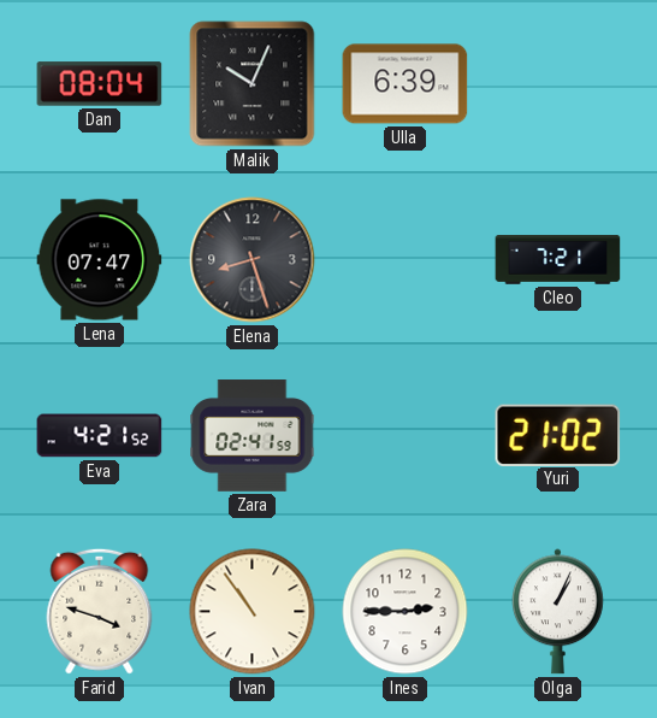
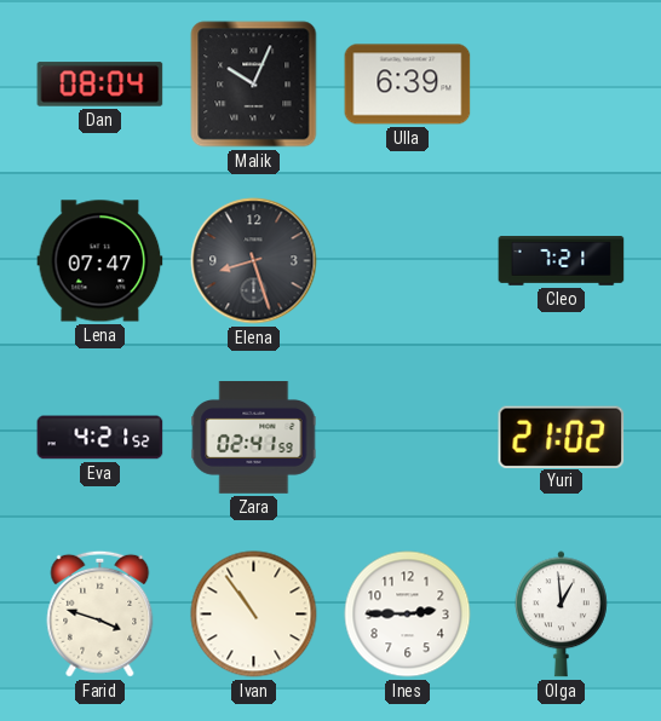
Olga: 1:04 -> 12:59 (562, 615)
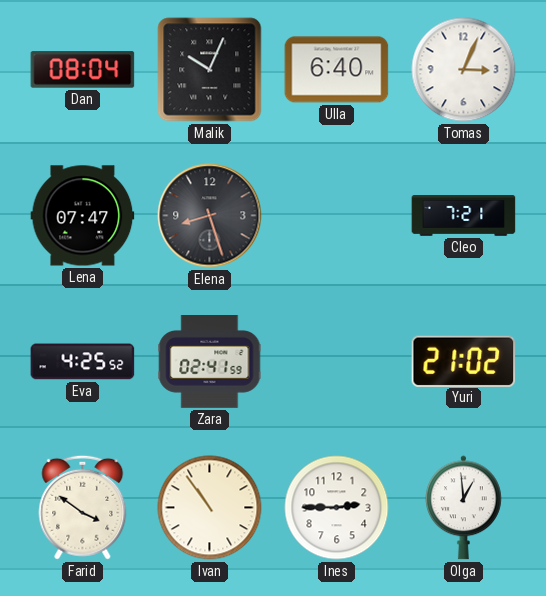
Ulla: 6:39 -> 6:40 (337, 70)
Tomas: none -> 3:04 (464, 70)
Eva: 4:21 -> 4:25 (83, 362)
Farid: 3:48 -> 3:51 (83, 507)
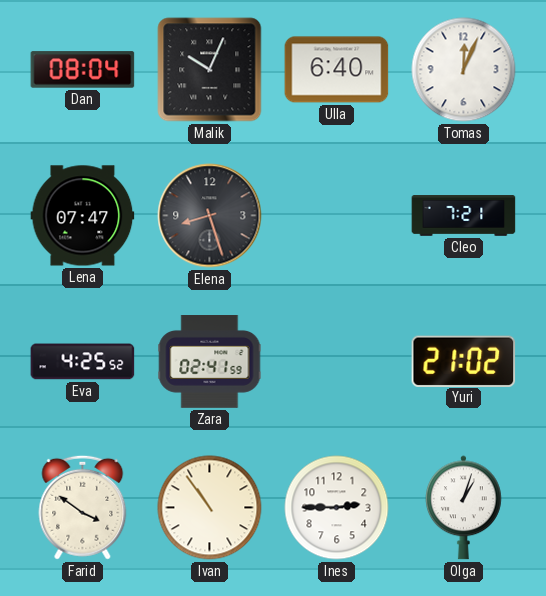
Tomas: 3:04 -> 12:04 (464, 70)
Olga: 12:59 -> 1:03 (464, 508)
